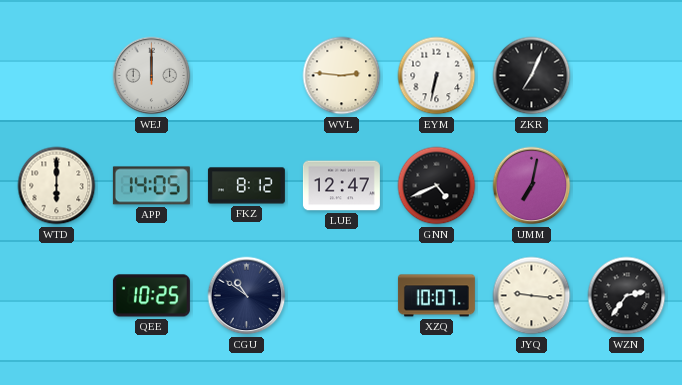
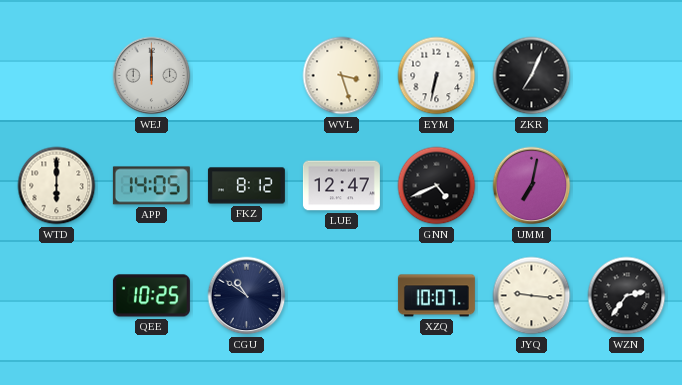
WVL: 2:46 -> 3:27 (342, 76)
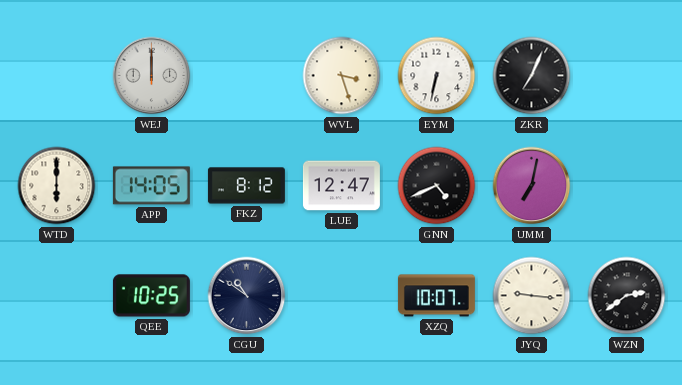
WZN: 2:36 -> 2:39 (627, 296)
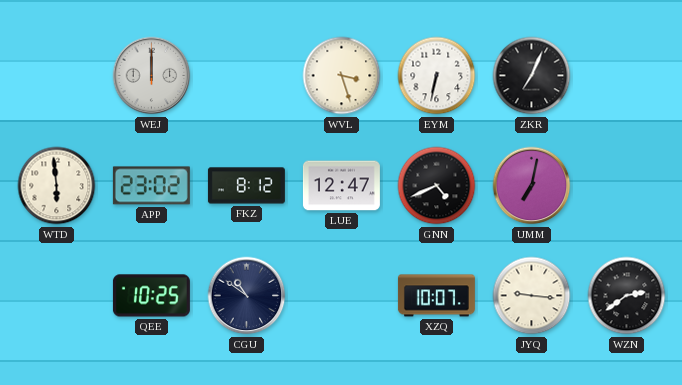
WTD: 6:00 -> 5:59 (57, 186)
APP: 14:05 -> 23:02 (151, 186)
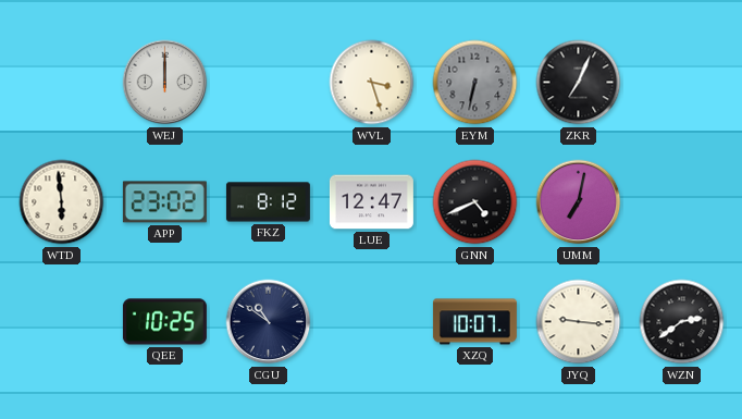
EYM dial: white -> grey (475, 83)
